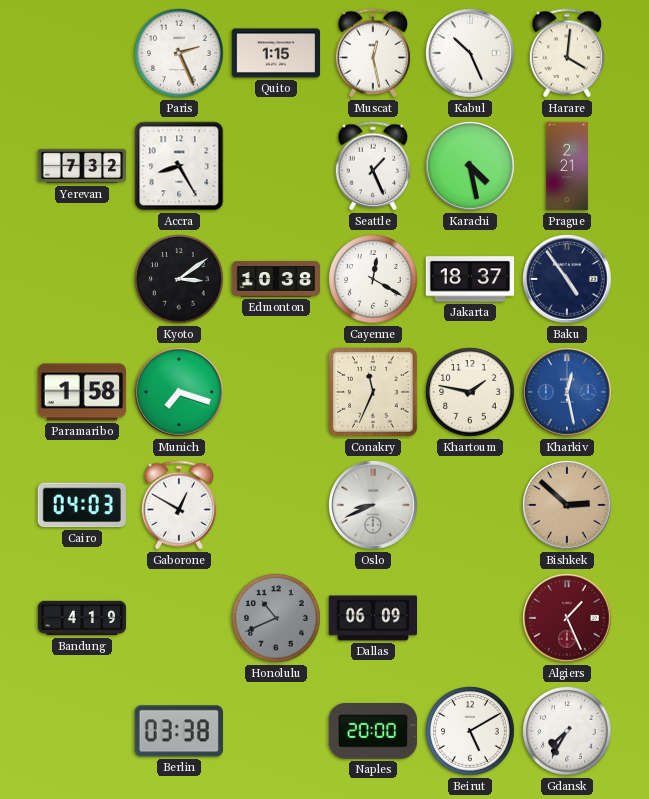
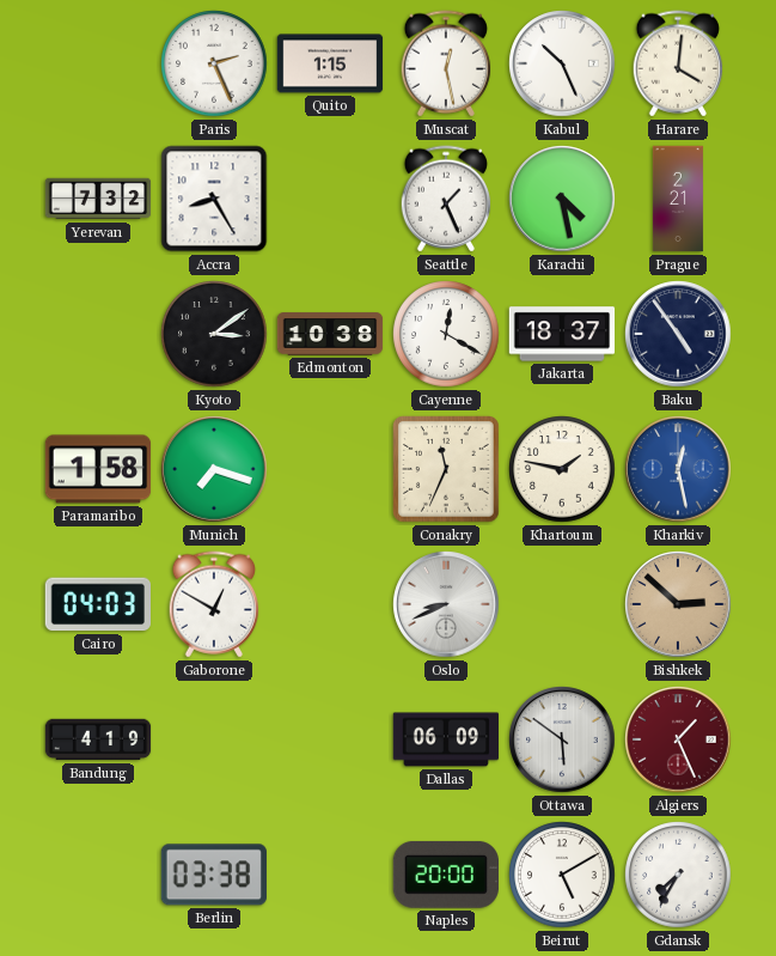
Honolulu: 10:41 -> none (276, 618)
Ottawa: none -> 5:51 (562, 739)
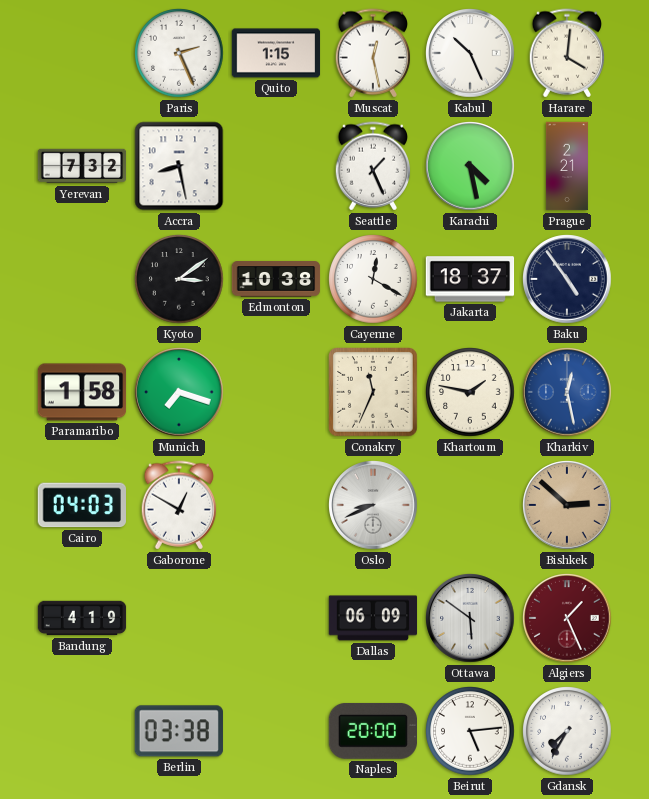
Accra: 8:25 -> 8:28 (179, 166)
Beirut: 5:10 -> 5:14 (470, 731)
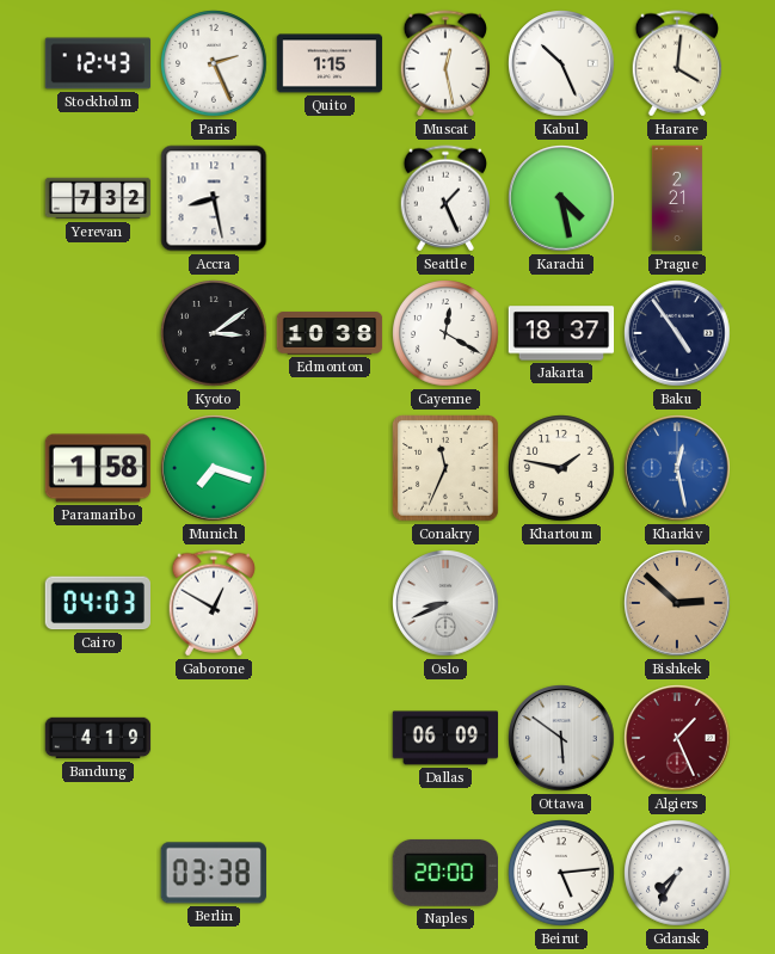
Stockholm: none -> 12:43 (98, 63)
